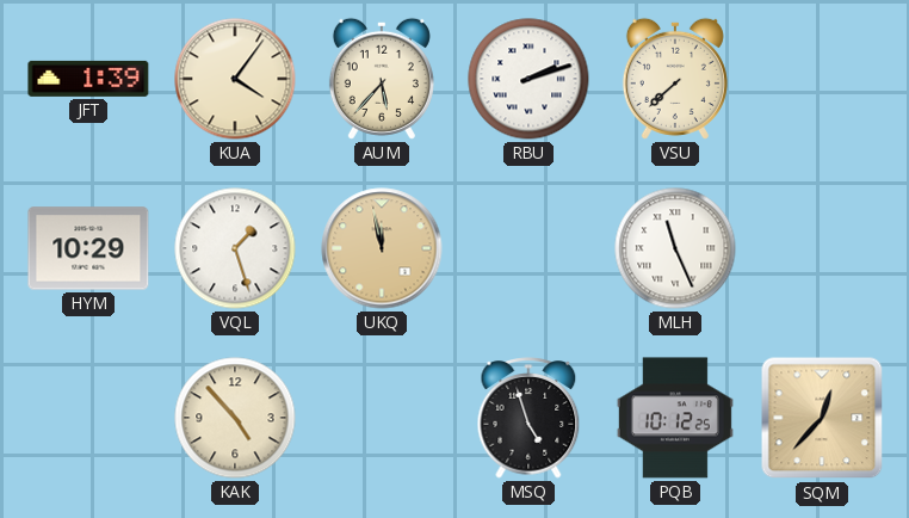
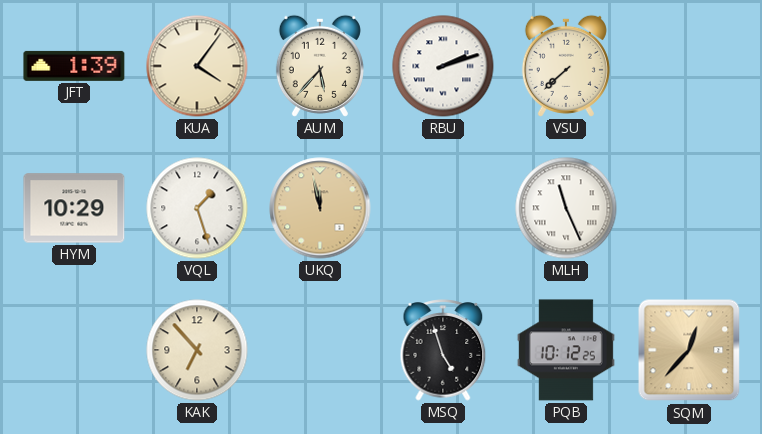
KAK: 4:53 -> 6:53 (197, 350)
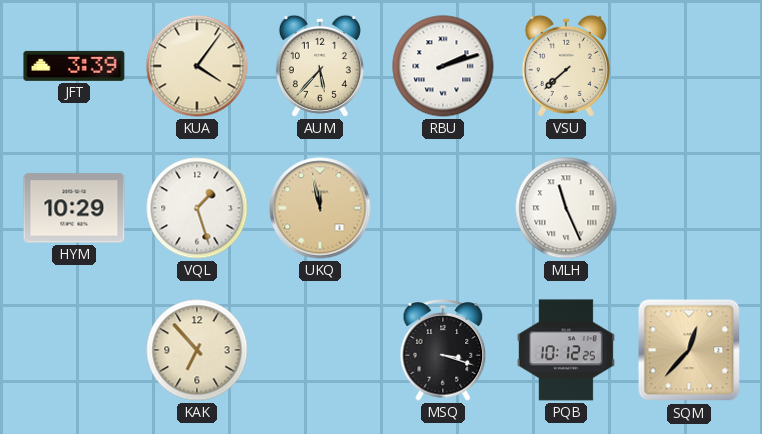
JFT: 1:39 -> 3:39 (74, 66)
MSQ: 4:57 -> 3:18 (443, 350)
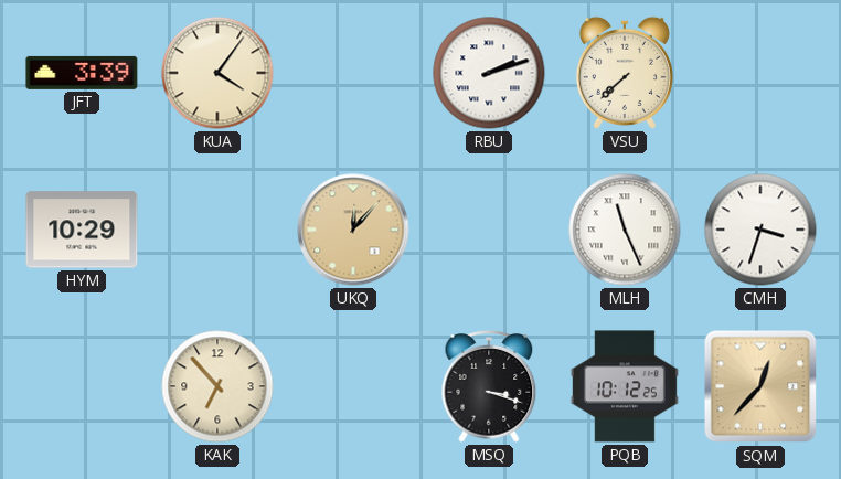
AUM: 5:37 -> none (320, 66)
VQL: 1:27 -> none (197, 208)
UKQ: 11:58 -> 12:07 (353, 230)
CMH: none -> 3:33 (760, 230)
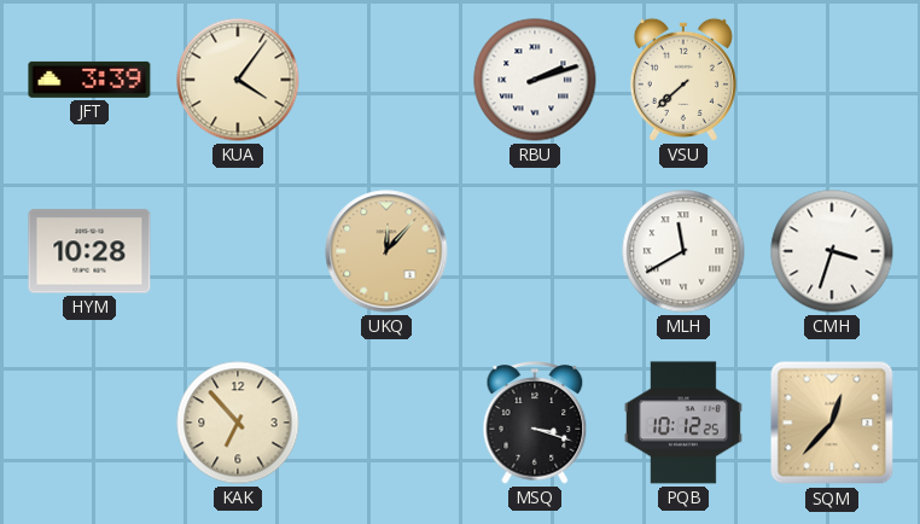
HYM: 10:29 -> 10:28 (89, 251)
MLH: 11:26 -> 11:40 (683, 251)
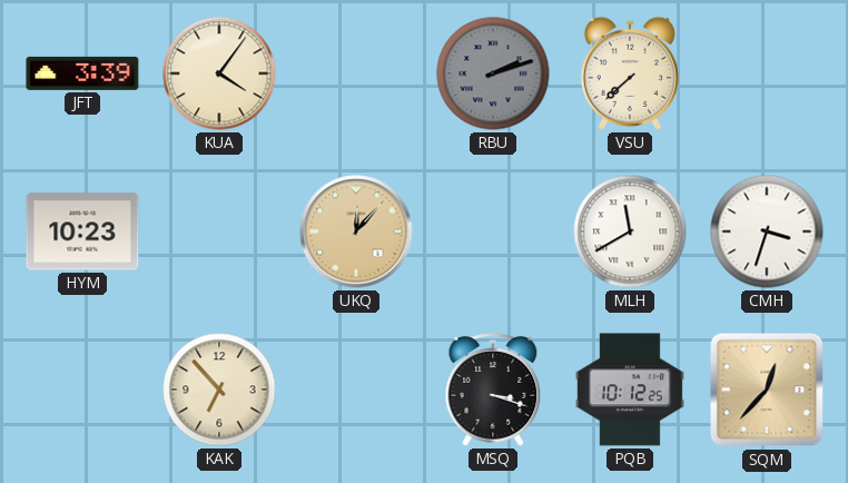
RBU dial: white -> grey (493, 73)
HYM: 10:28 -> 10:23 (82, 231)
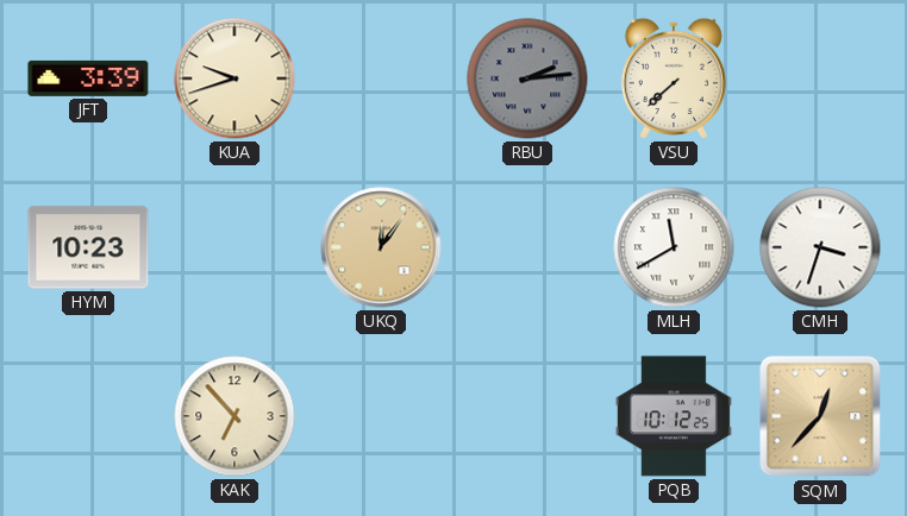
KUA: 4:06 -> 9:42 (234, 78)
RBU: 2:12 -> 2:14 (527, 78)
UKQ: 12:07 -> 12:06 (381, 247)
MSQ: 3:18 -> none (493, 390)
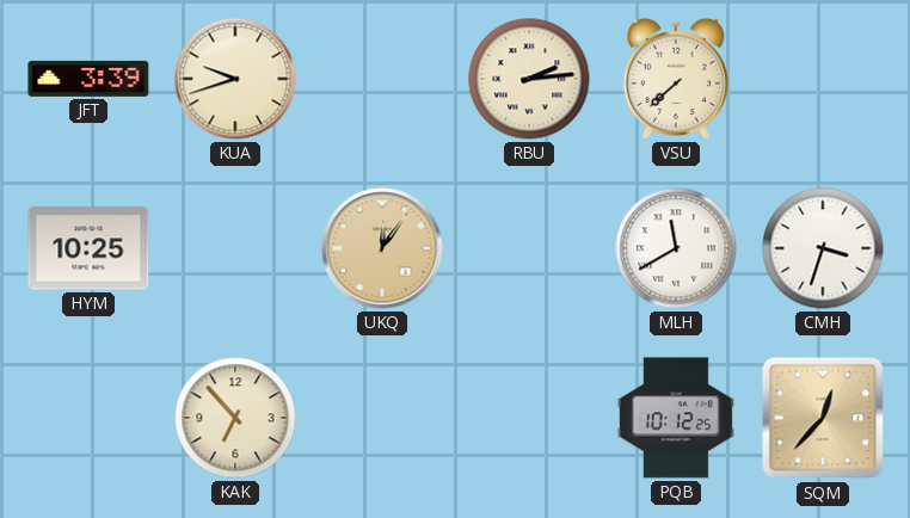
RBU dial: grey -> cream (529, 79)
HYM: 10:23 -> 10:25 (88, 248)
